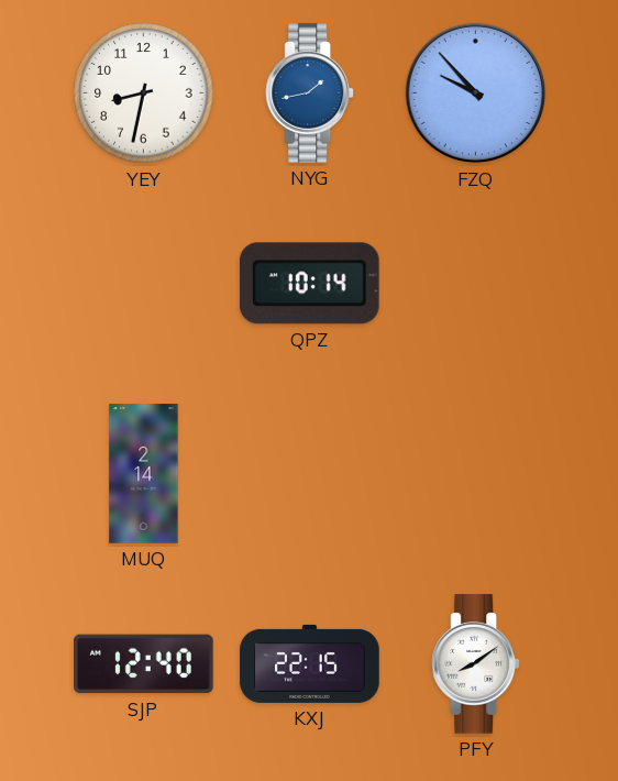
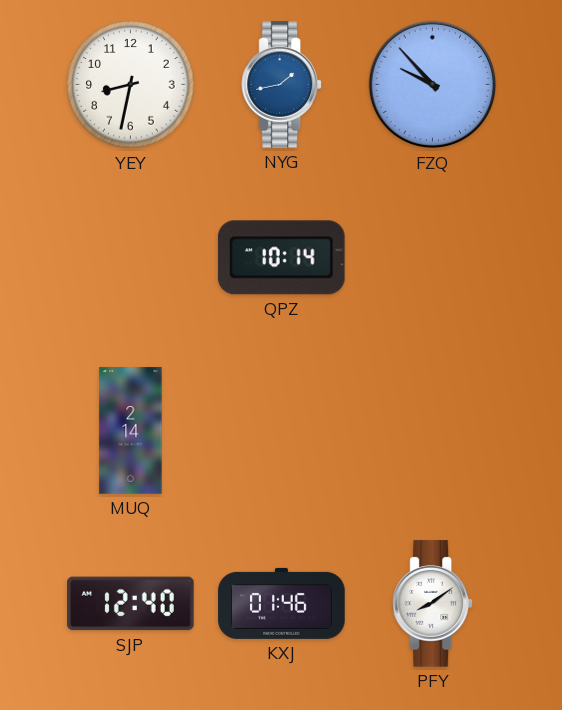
KXJ: 22:15 -> 01:46 (282, 603)
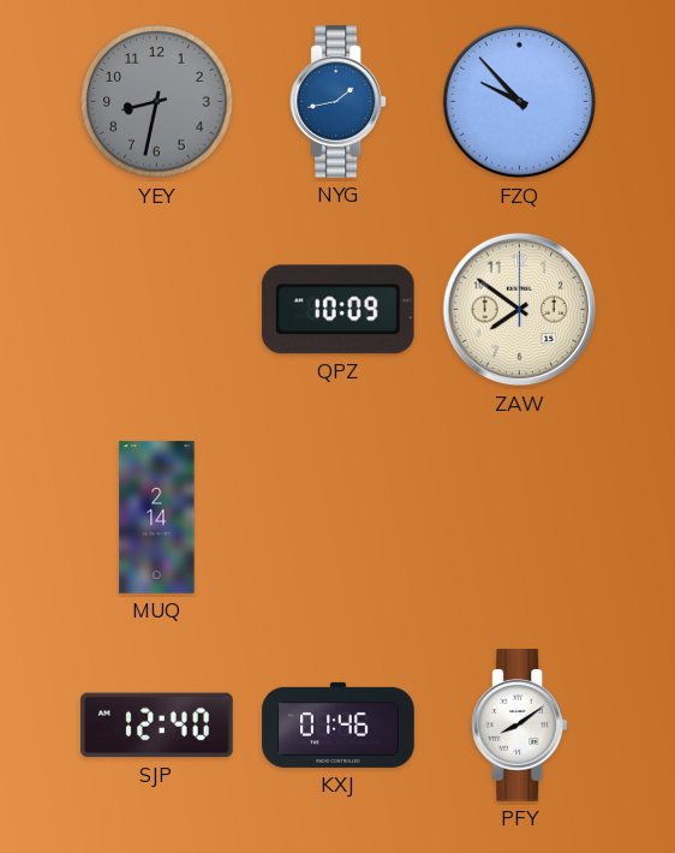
YEY dial: white -> grey (157, 102)
QPZ: 10:14 -> 10:09 (337, 310)
ZAW: none -> 7:51 (520, 310)
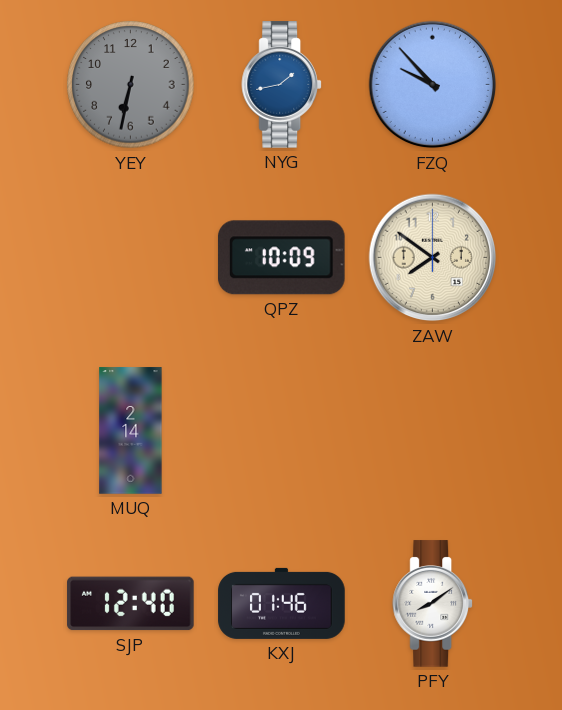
YEY: 8:32 -> 6:32 (131, 85)
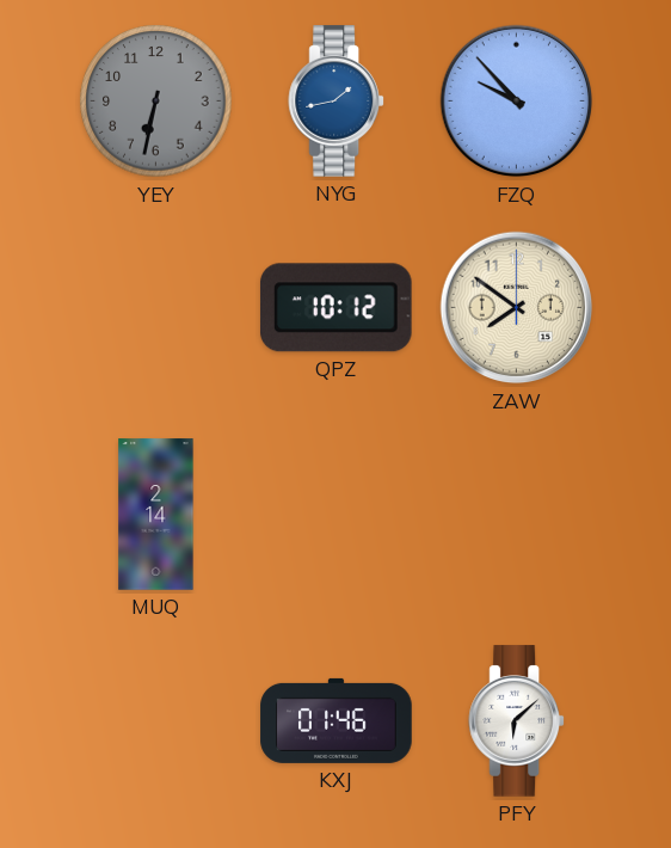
QPZ: 10:09 -> 10:12 (335, 308)
SJP: 12:40 -> none (131, 604)
PFY: 8:09 -> 6:08 (517, 721)
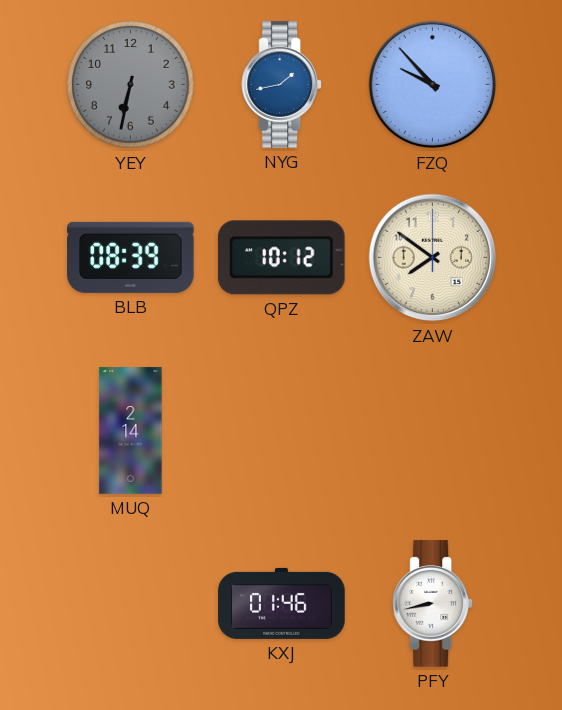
BLB: none -> 08:39 (131, 257)
PFY: 6:08 -> 8:43 (433, 604)
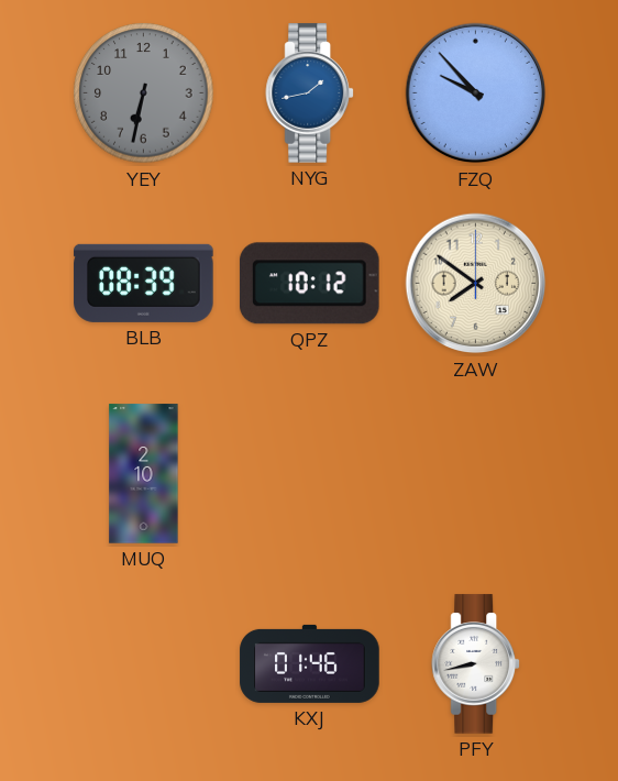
MUQ: 2:14 -> 2:10 (144, 474)
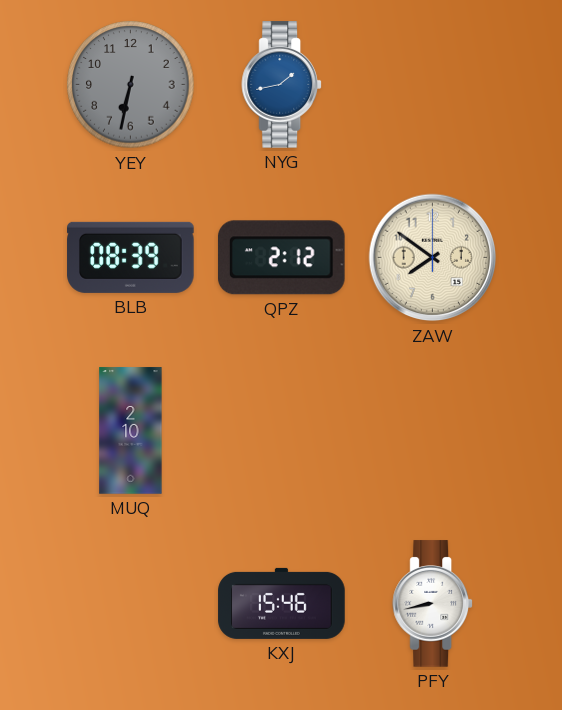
FZQ: 9:53 -> none (476, 94)
QPZ: 10:12 -> 2:12 (281, 258)
KXJ: 01:46 -> 15:46 (282, 603)
